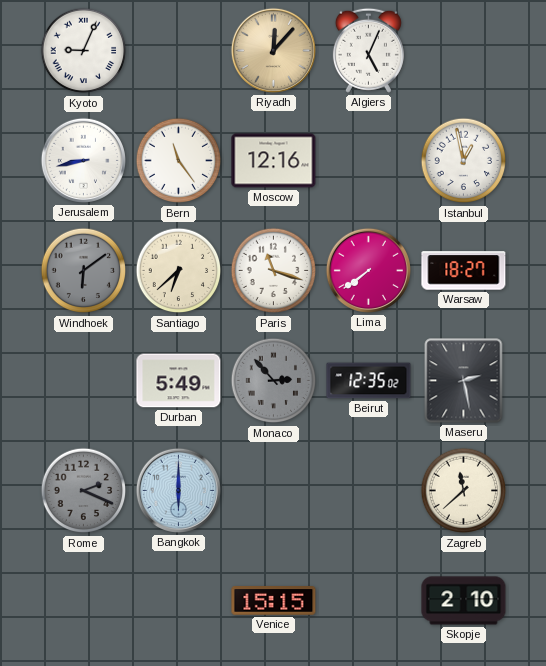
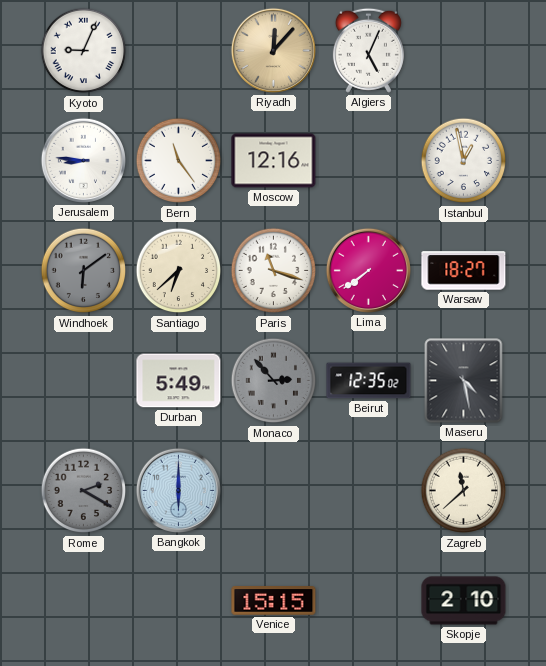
Jerusalem: 8:43 -> 8:46 (83, 160)
Maseru: 2:28 -> 4:28 (464, 381)
Rome: 2:19 -> 2:20 (84, 491)
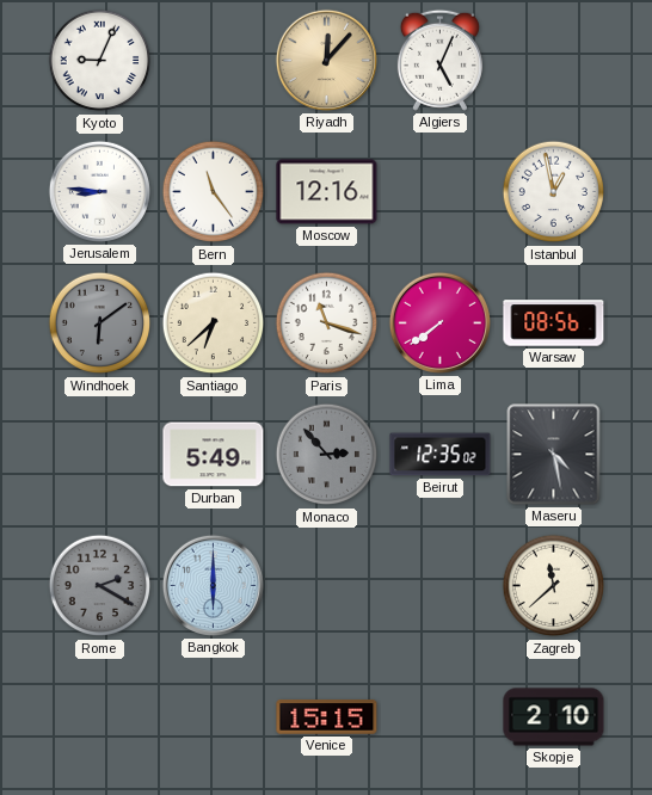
Warsaw: 18:27 -> 08:56 (554, 323)
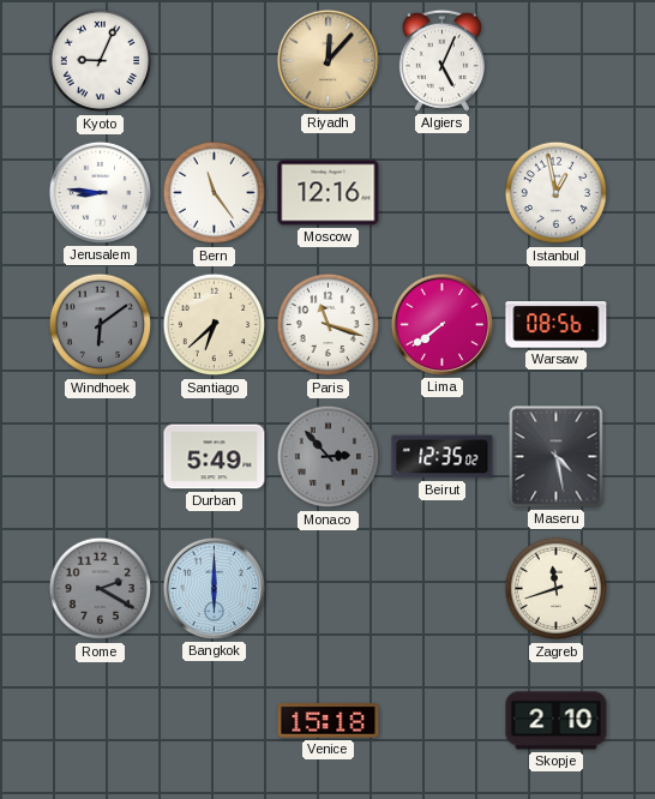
Zagreb: 11:38 -> 11:42 (557, 589)
Venice: 15:15 -> 15:18 (329, 721)
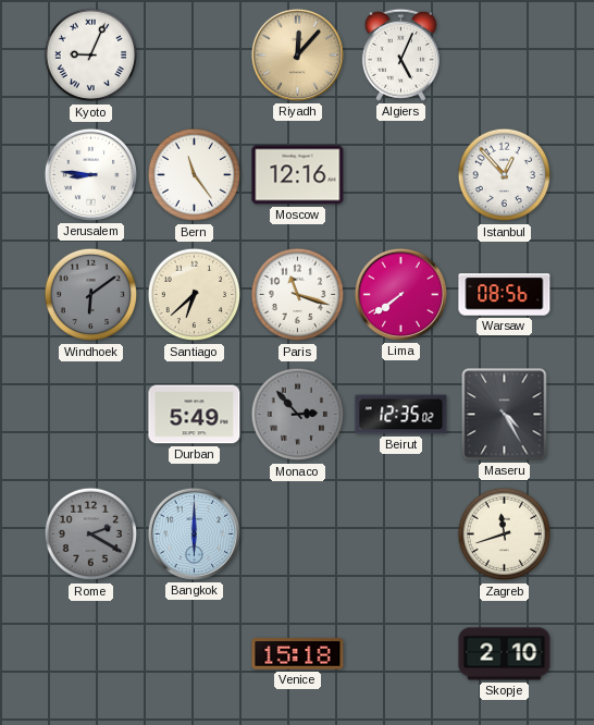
Istanbul: 12:58 -> 12:53 (505, 175)
Maseru: 4:28 -> 4:25 (505, 415)
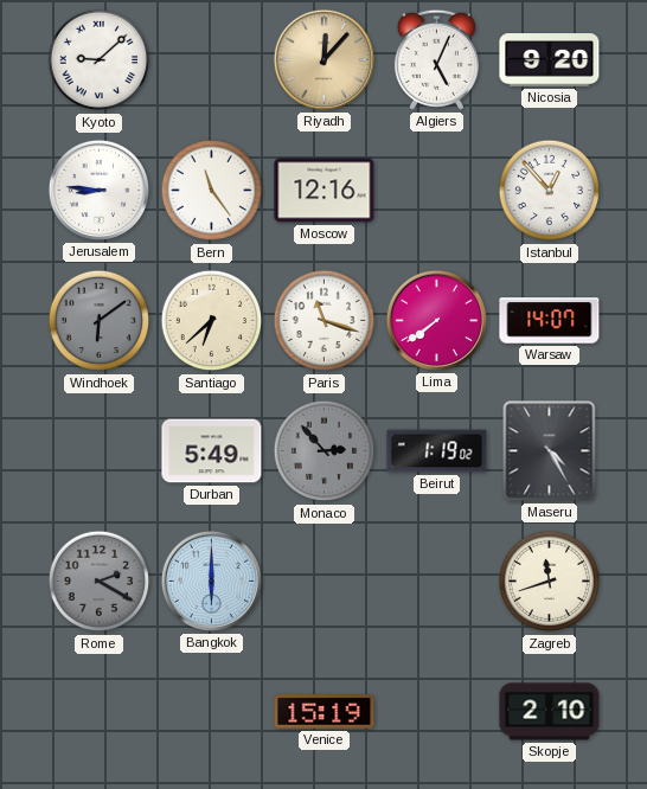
Kyoto: 9:04 -> 9:08 (100, 60)
Nicosia: none -> 9:20 (550, 60)
Warsaw: 08:56 -> 14:07 (550, 321)
Beirut: 12:35 -> 1:19 (437, 451)
Venice: 15:18 -> 15:19 (325, 712)
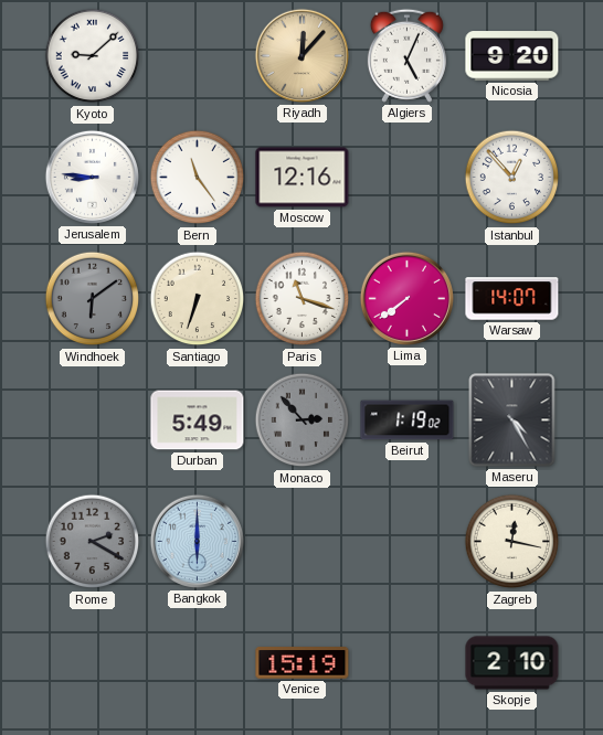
Santiago: 6:38 -> 6:33 (198, 299)
Zagreb: 11:42 -> 12:17 (512, 542)
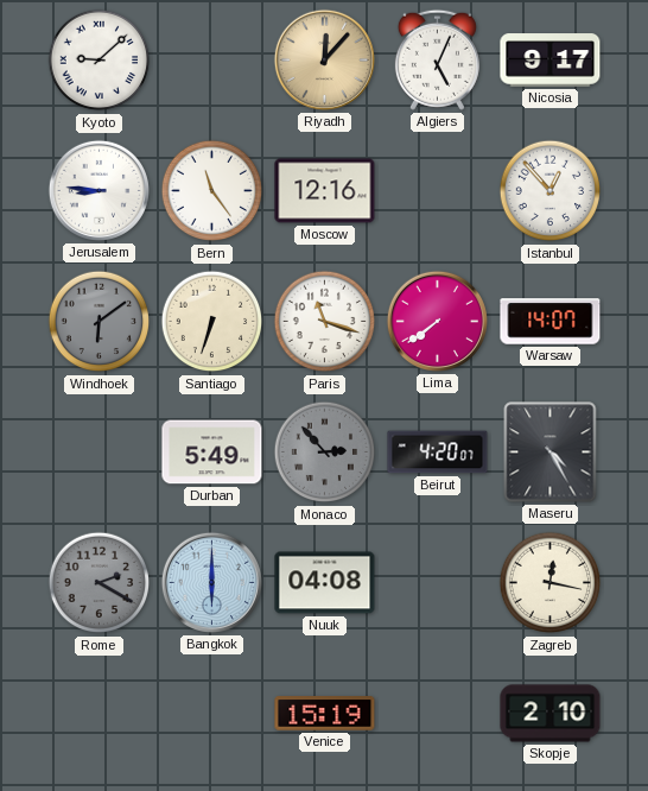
Nicosia: 9:20 -> 9:17 (551, 61)
Beirut: 1:19 -> 4:20 (438, 453)
Nuuk: none -> 04:08 (325, 583)
